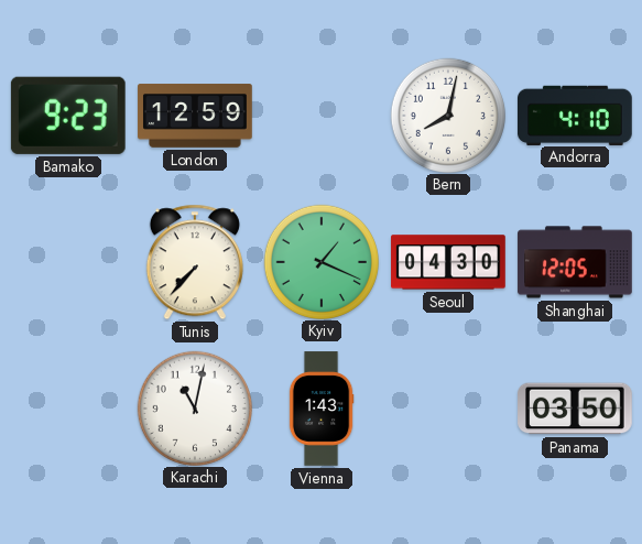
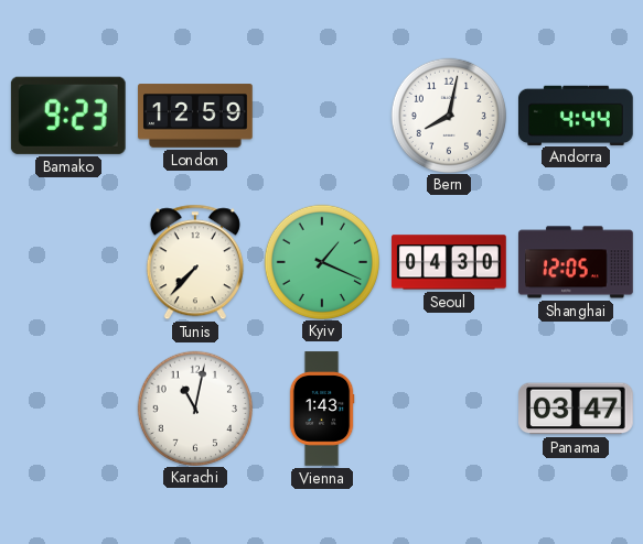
Andorra: 4:10 -> 4:44 (577, 115)
Panama: 03:50 -> 03:47 (576, 409)
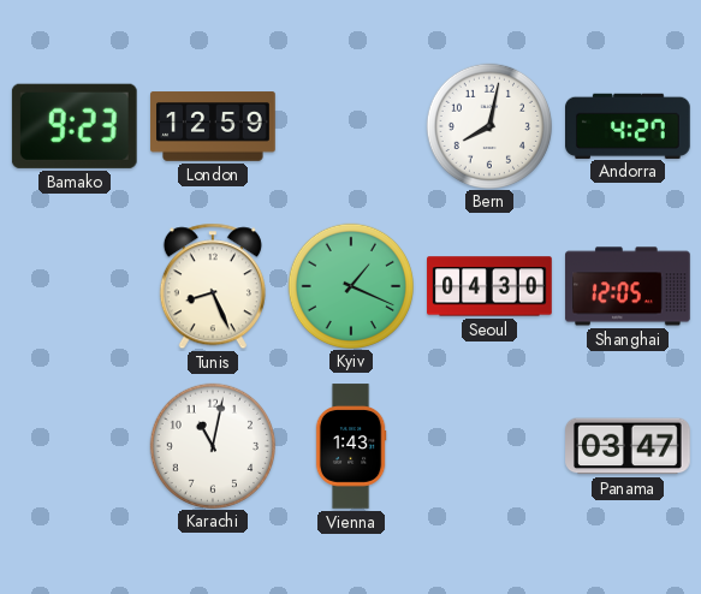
Andorra: 4:44 -> 4:27 (629, 125)
Tunis: 7:37 -> 8:26 (213, 286)
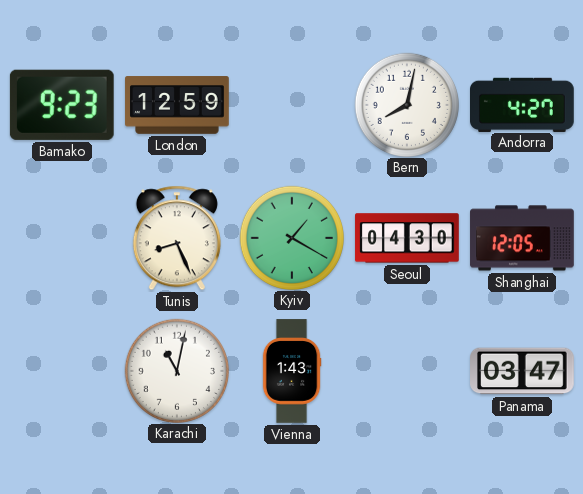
Kyiv: 1:19 -> 1:20 (291, 237)
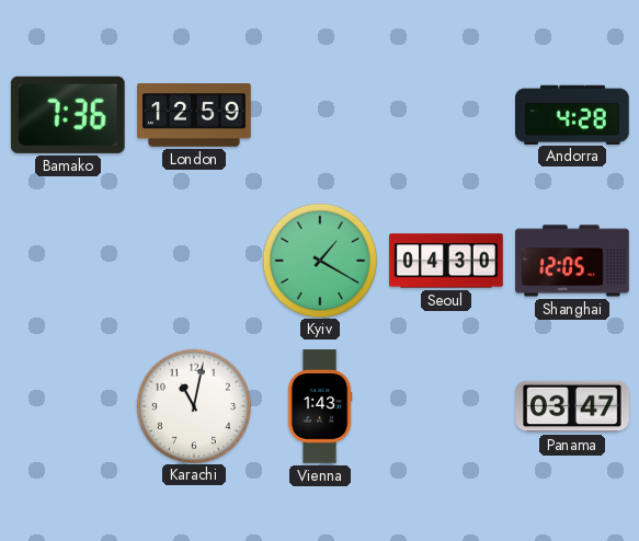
Bamako: 9:23 -> 7:36 (68, 115)
Bern: 8:02 -> none (406, 104)
Andorra: 4:27 -> 4:28 (573, 114)
Tunis: 8:26 -> none (177, 238)
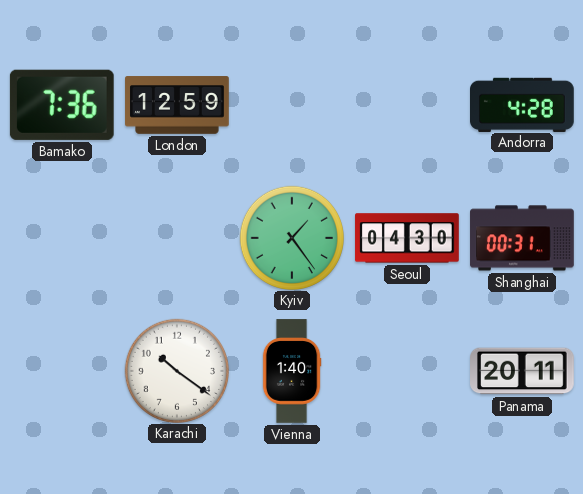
Kyiv: 1:20 -> 1:24 (291, 237)
Shanghai: 12:05 -> 00:31 (522, 238)
Karachi: 11:02 -> 10:21 (176, 370)
Vienna: 1:43 -> 1:40 (292, 371)
Panama: 03:47 -> 20:11 (522, 371)
